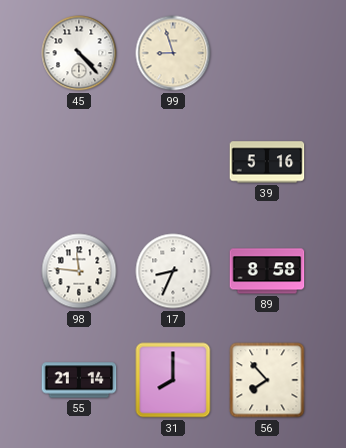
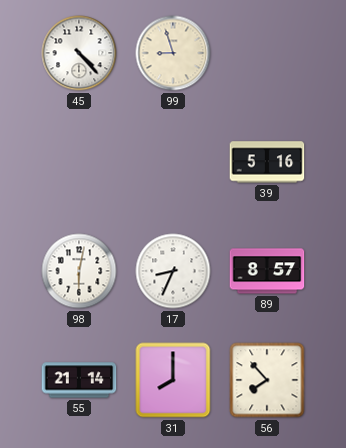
98: 11:46 -> 6:02 (79, 271)
89: 8:58 -> 8:57 (267, 271)
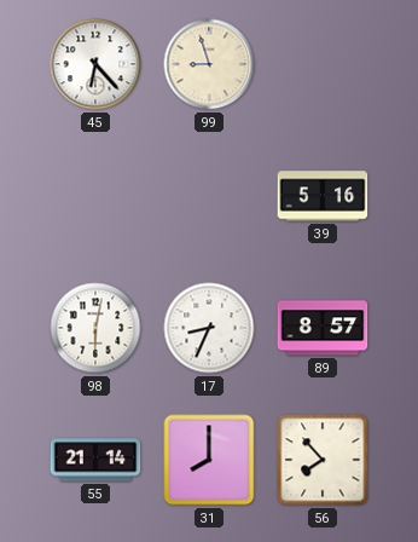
45: 4:23 -> 6:23 (95, 64)
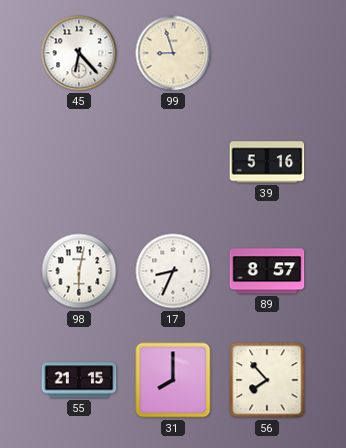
55: 21:14 -> 21:15 (79, 380)
